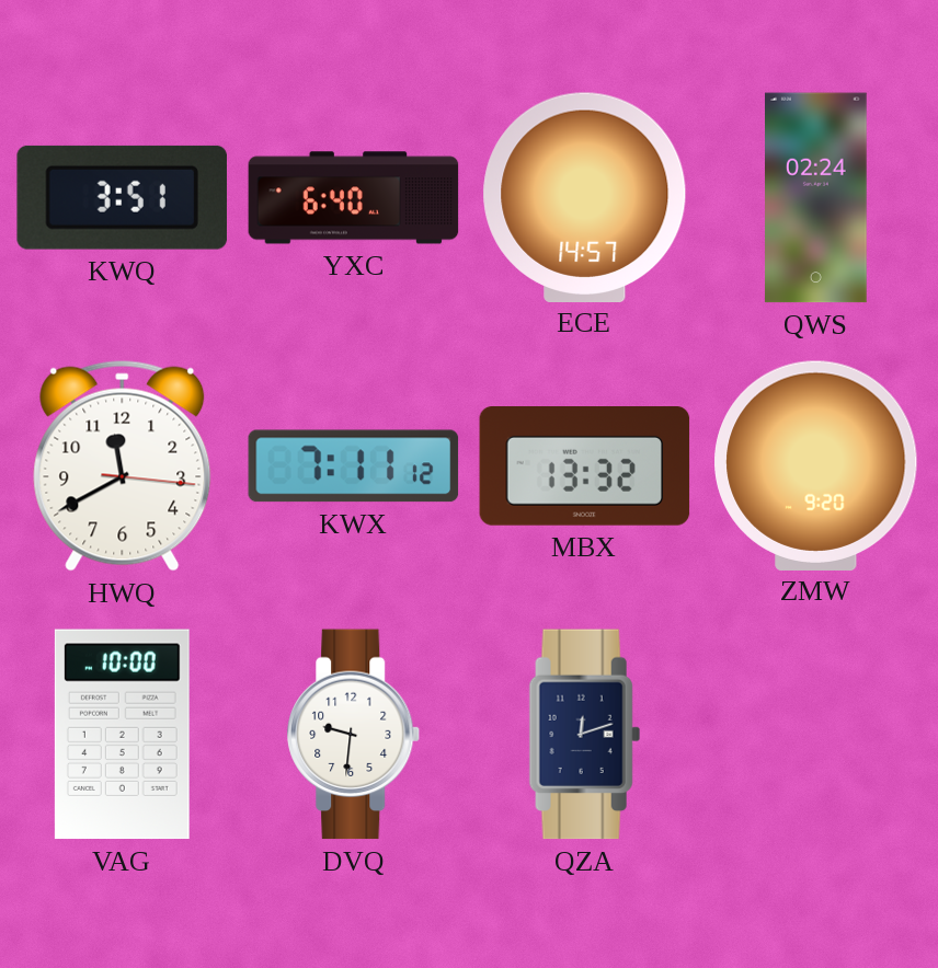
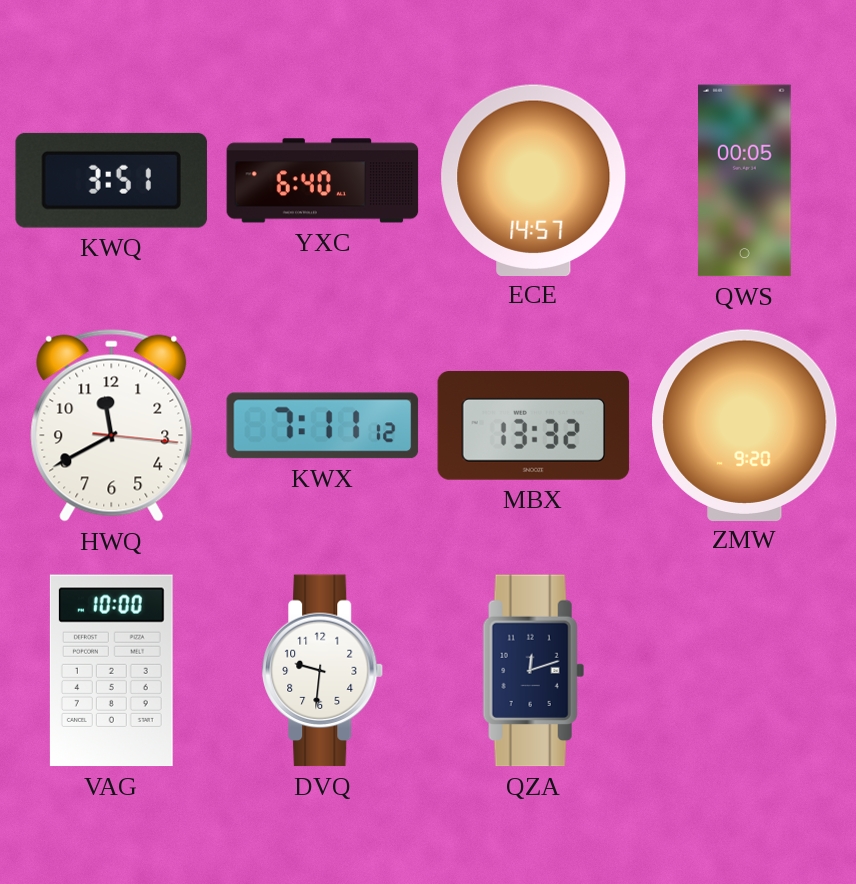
QWS: 02:24 -> 00:05 (745, 181)
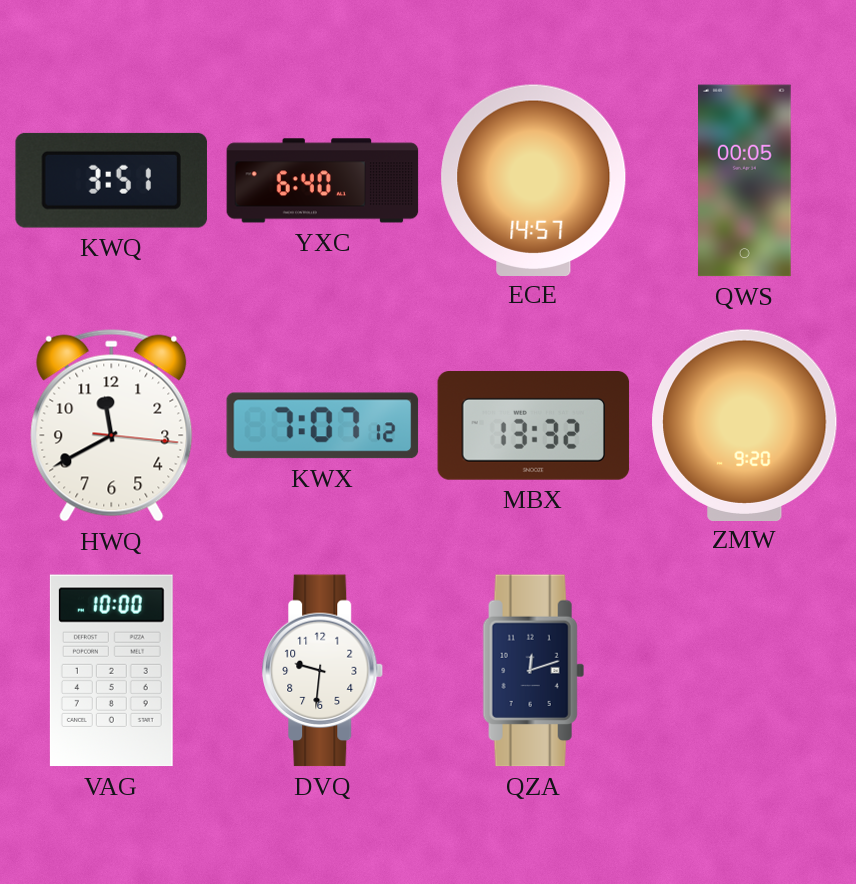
KWX: 7:11 -> 7:07 (323, 426)
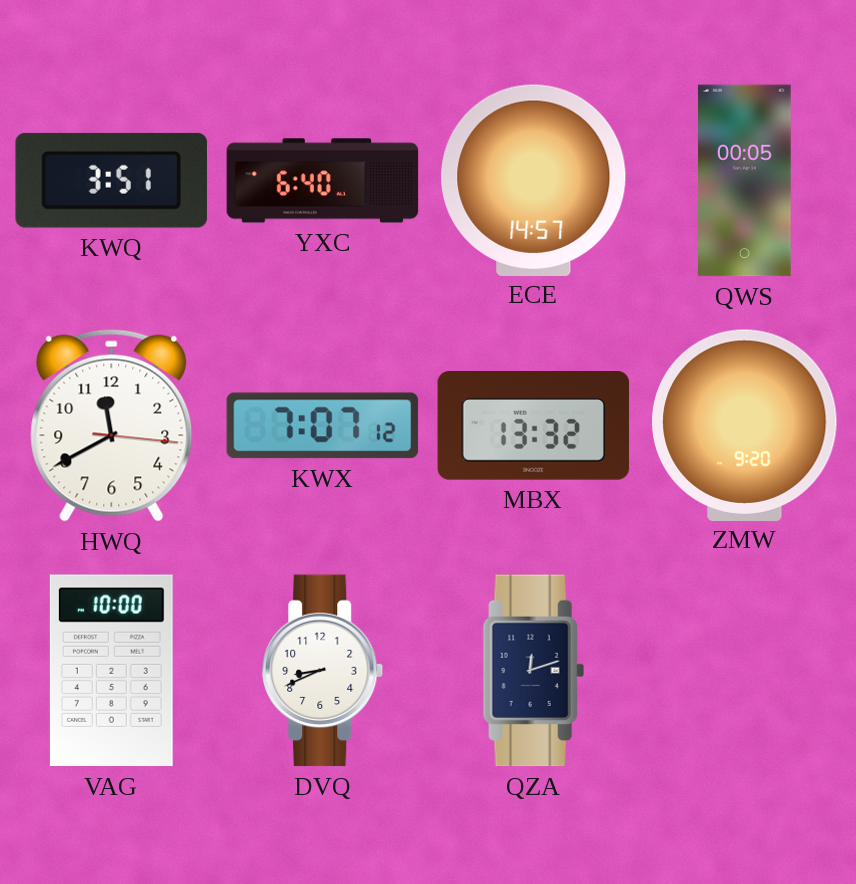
DVQ: 9:31 -> 8:41 (323, 671)
